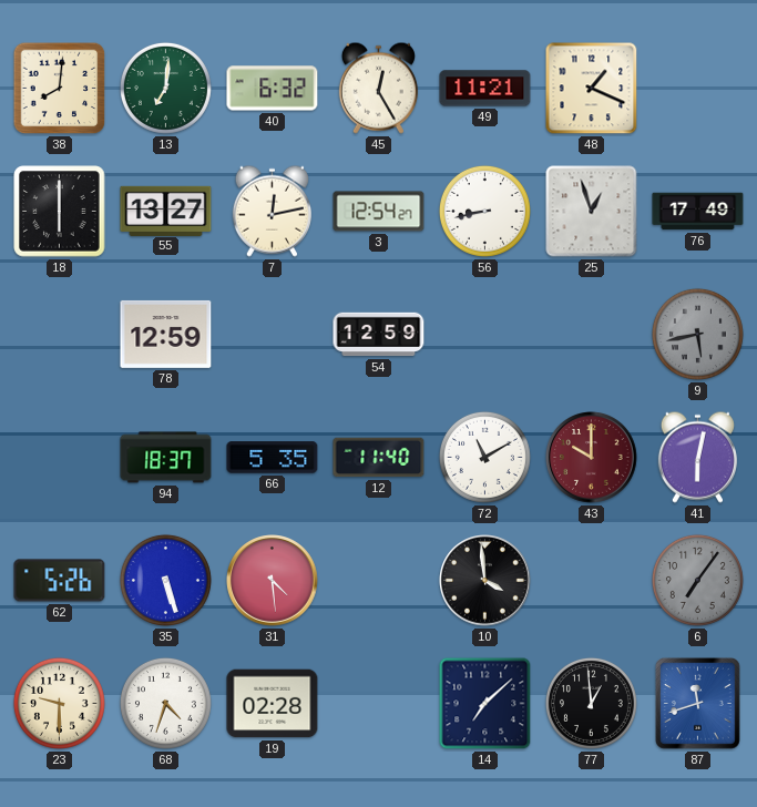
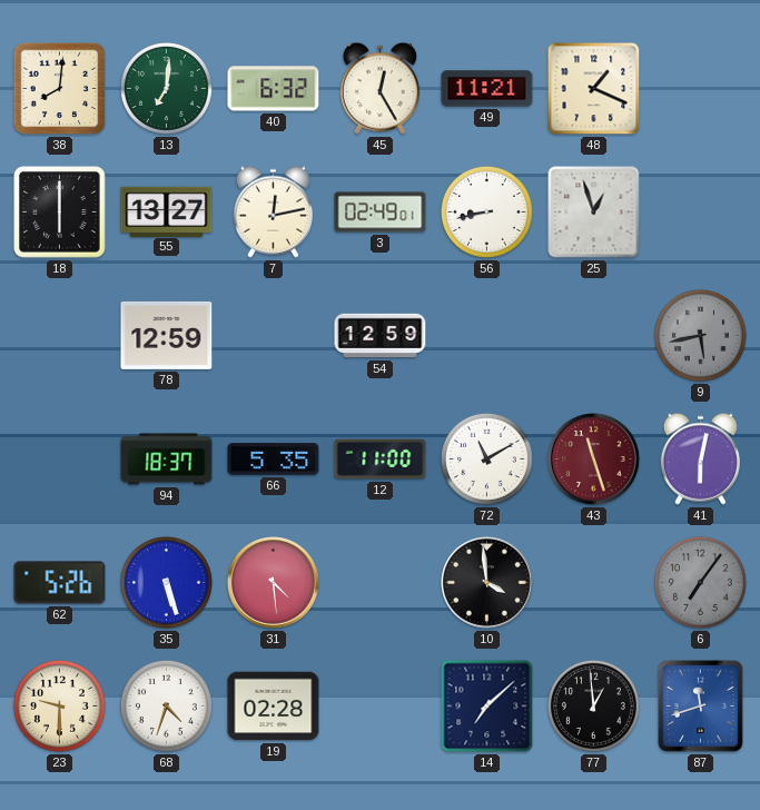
3: 12:54 -> 02:49 (381, 213)
76: 17:49 -> none (698, 212)
12: 11:40 -> 11:00 (381, 460)
43: 10:00 -> 11:27 (594, 460)
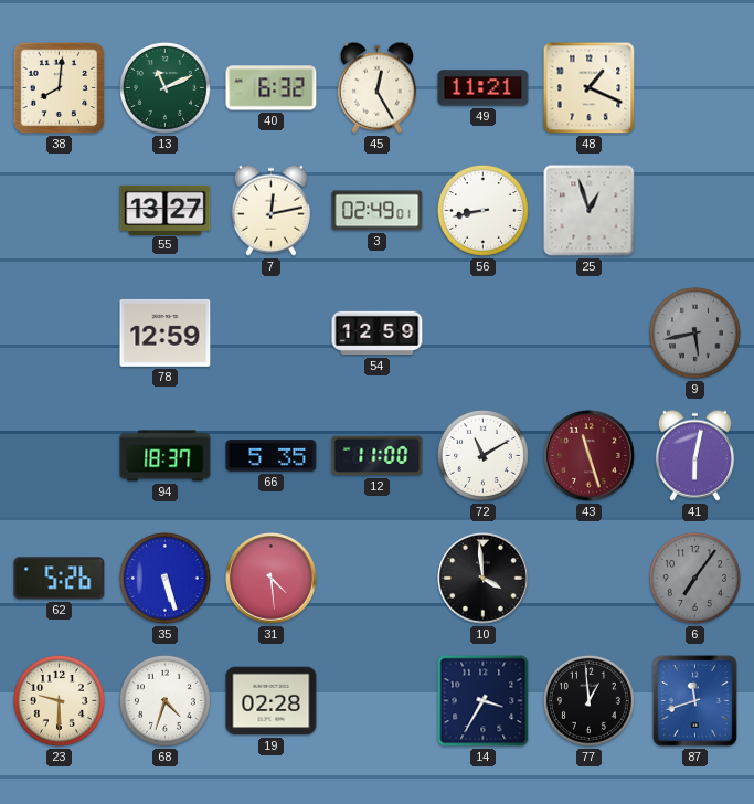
13: 7:01 -> 11:11 (164, 87)
18: 6:00 -> none (60, 213)
14: 7:08 -> 3:35 (484, 701)
